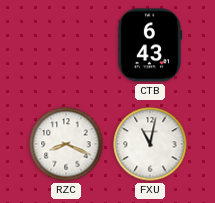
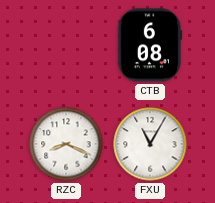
CTB: 6:43 -> 6:08 (150, 45)
FXU: 11:02 -> 11:05 (150, 144)
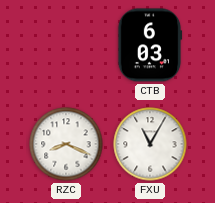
CTB: 6:08 -> 6:03 (150, 45)
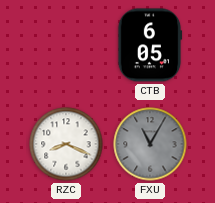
CTB: 6:03 -> 6:05 (150, 45)
FXU dial: white -> grey (150, 144)
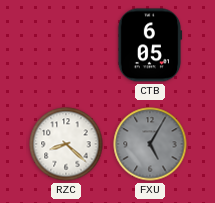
RZC: 8:19 -> 8:22 (66, 144)
FXU: 11:05 -> 5:05 (150, 144)
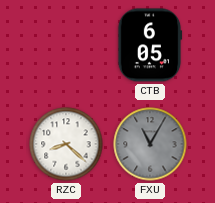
FXU: 5:05 -> 11:05 (150, 144)
